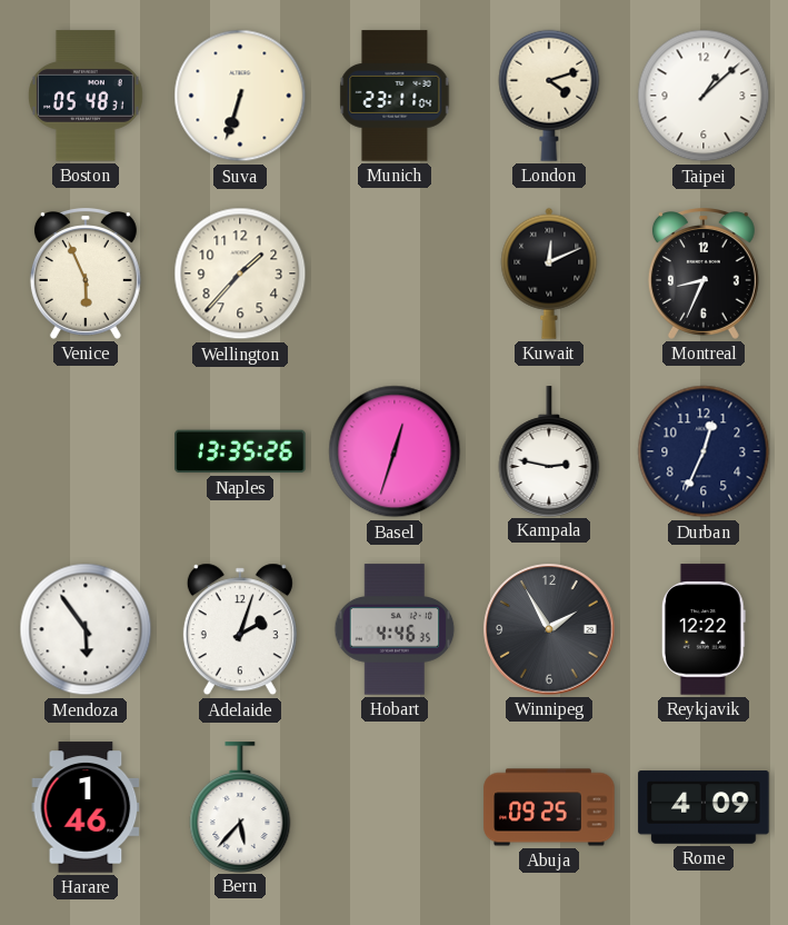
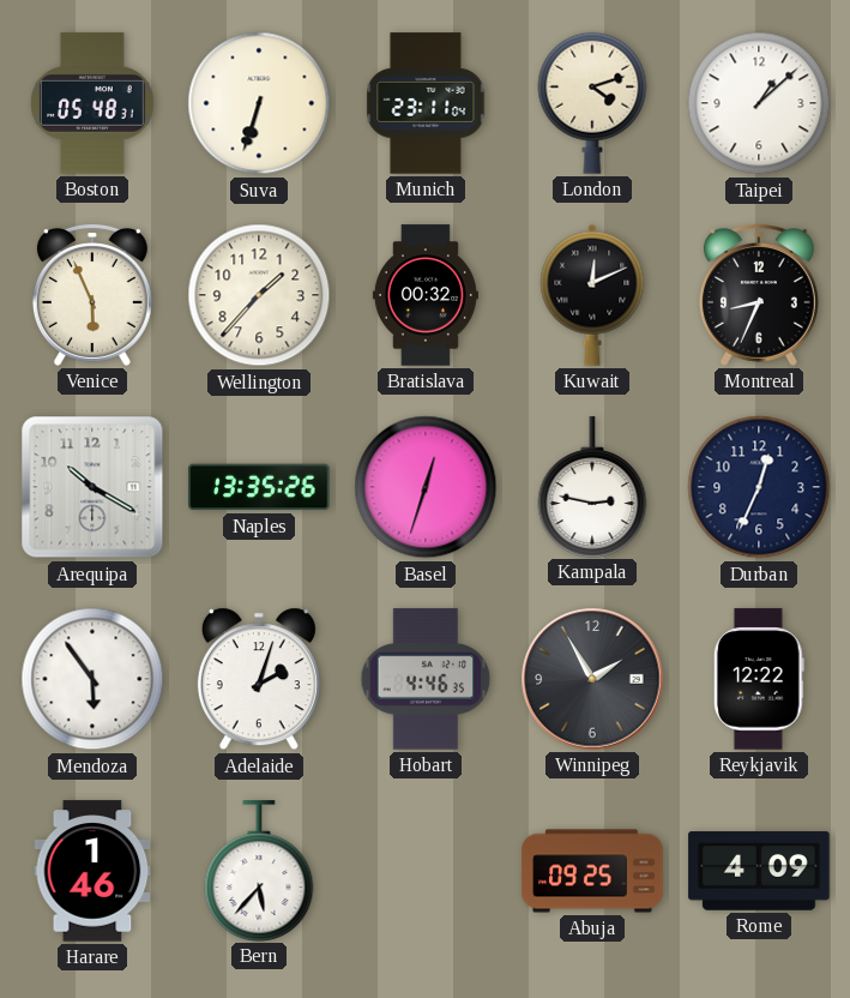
Bratislava: none -> 00:32 (426, 295)
Arequipa: none -> 10:20 (92, 487)
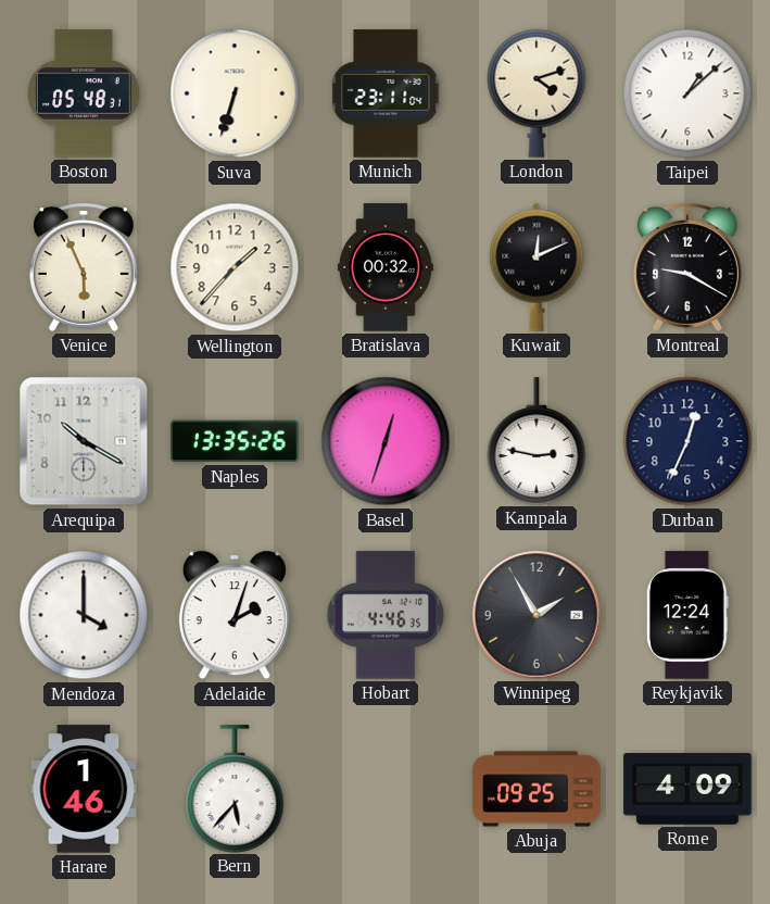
Montreal: 8:34 -> 9:20 (687, 268)
Mendoza: 5:54 -> 4:00 (84, 615)
Reykjavik: 12:22 -> 12:24 (687, 615)
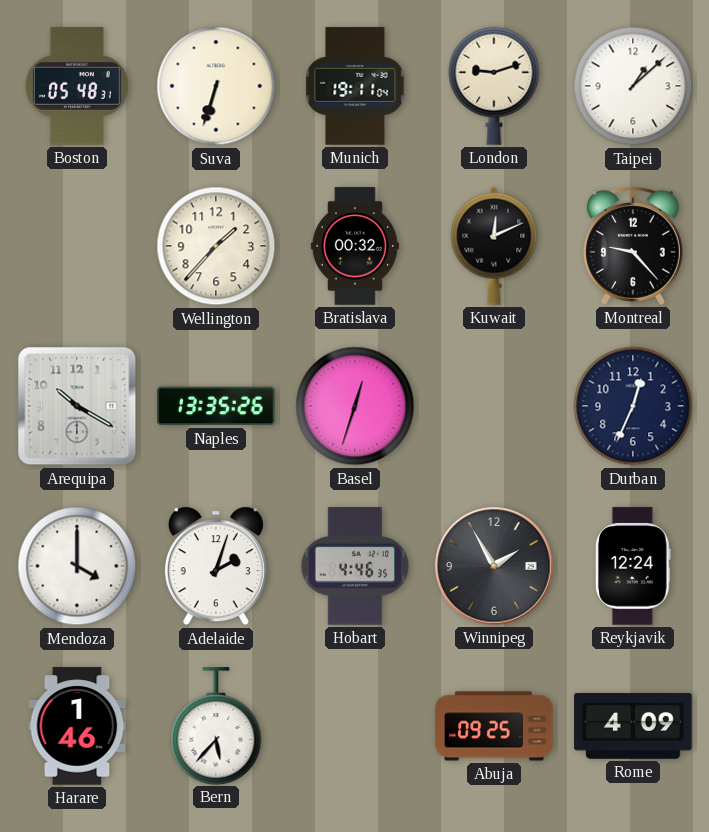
Munich: 23:11 -> 19:11 (355, 86)
London: 4:12 -> 9:12 (494, 86)
Venice: 5:56 -> none (84, 268)
Montreal: 9:20 -> 9:23 (633, 247)
Kampala: 2:47 -> none (537, 441)
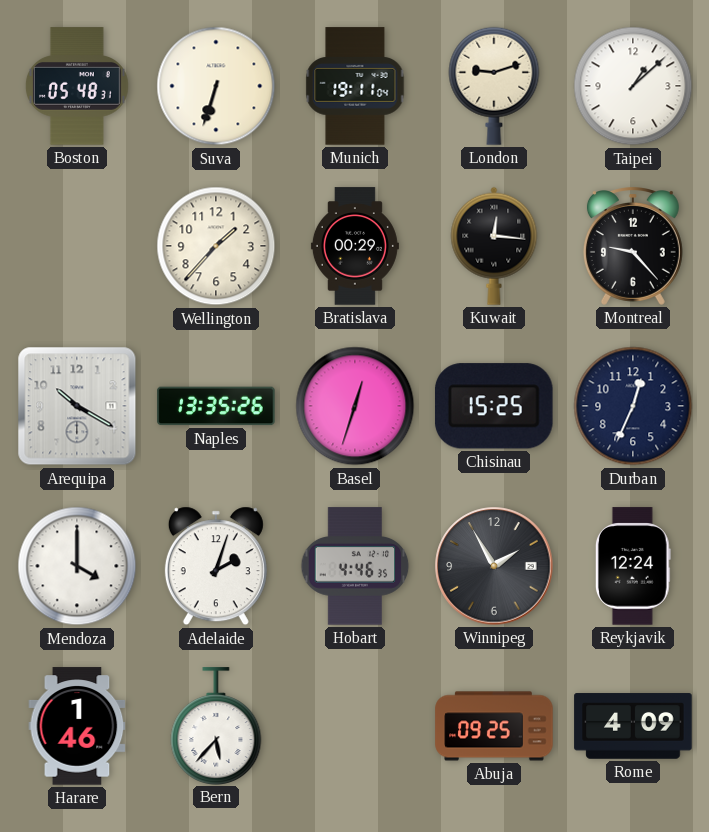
Bratislava: 00:32 -> 00:29 (355, 246)
Kuwait: 12:11 -> 12:16 (494, 246)
Chisinau: none -> 15:25 (494, 406)
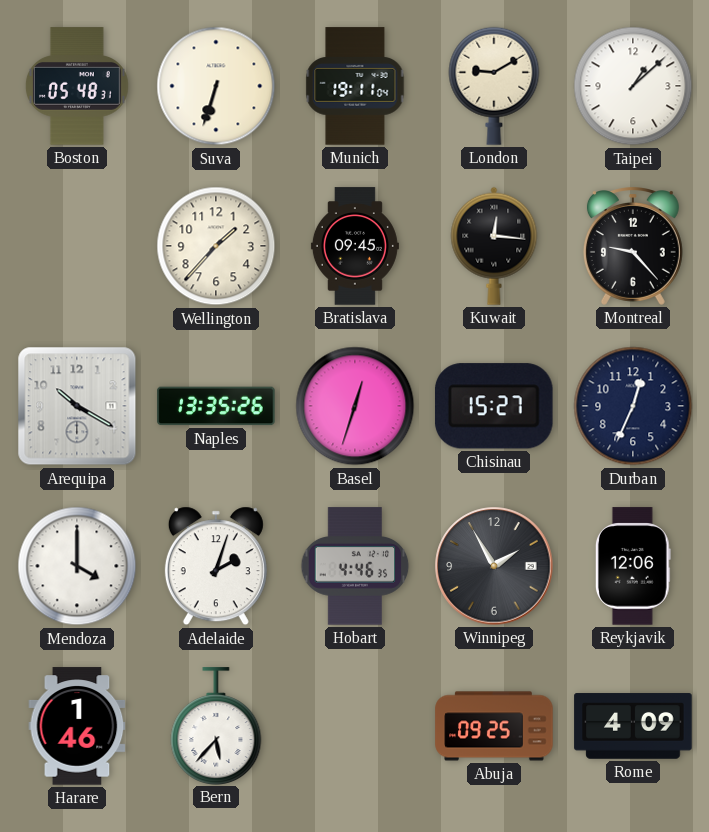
London: 9:12 -> 9:10 (494, 86)
Bratislava: 00:29 -> 09:45 (355, 246)
Chisinau: 15:25 -> 15:27 (494, 406)
Reykjavik: 12:24 -> 12:06 (633, 566)
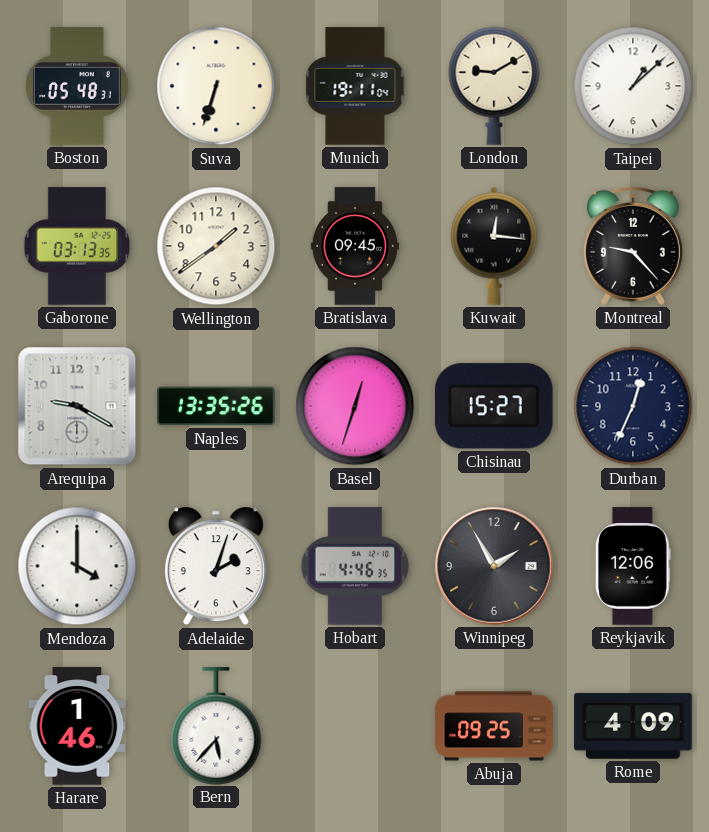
Gaborone: none -> 03:13 (77, 246)
Wellington: 1:37 -> 1:39 (216, 246)
Arequipa: 10:20 -> 9:20 (77, 406)
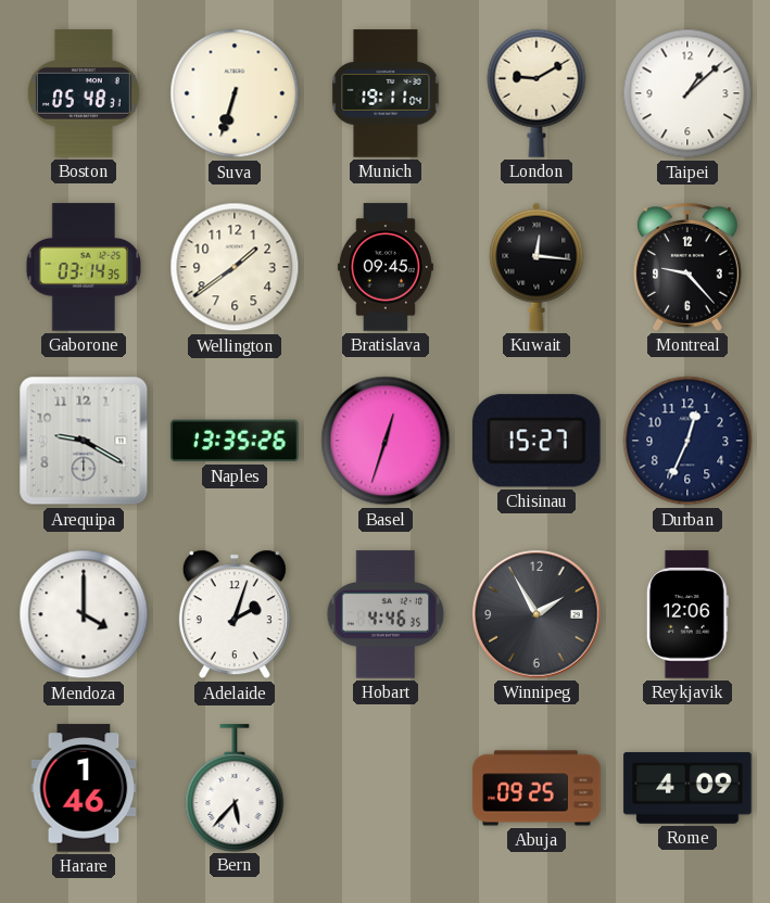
Gaborone: 03:13 -> 03:14 (84, 267)
